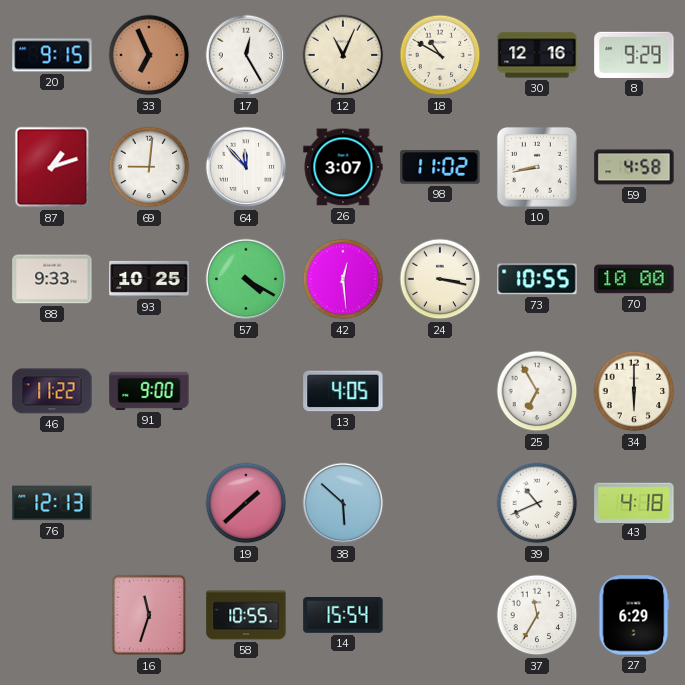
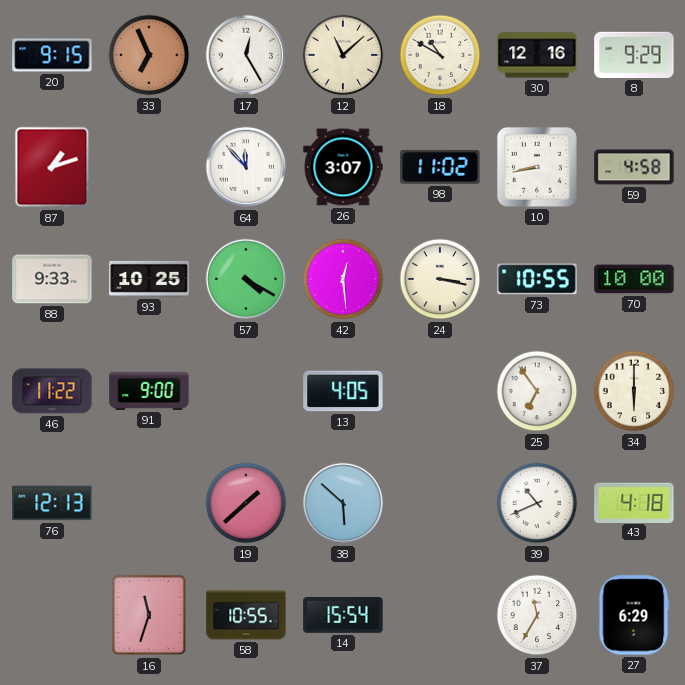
12: 11:04 -> 11:08 (343, 55)
69: 9:01 -> none (149, 167)
25: 6:55 -> 6:54 (537, 391)
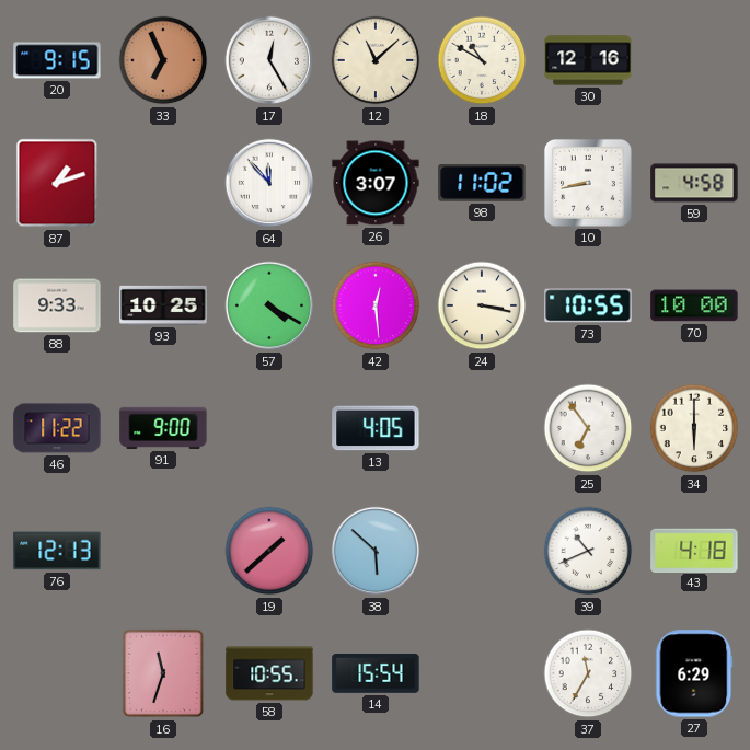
8: 9:29 -> none (634, 55)
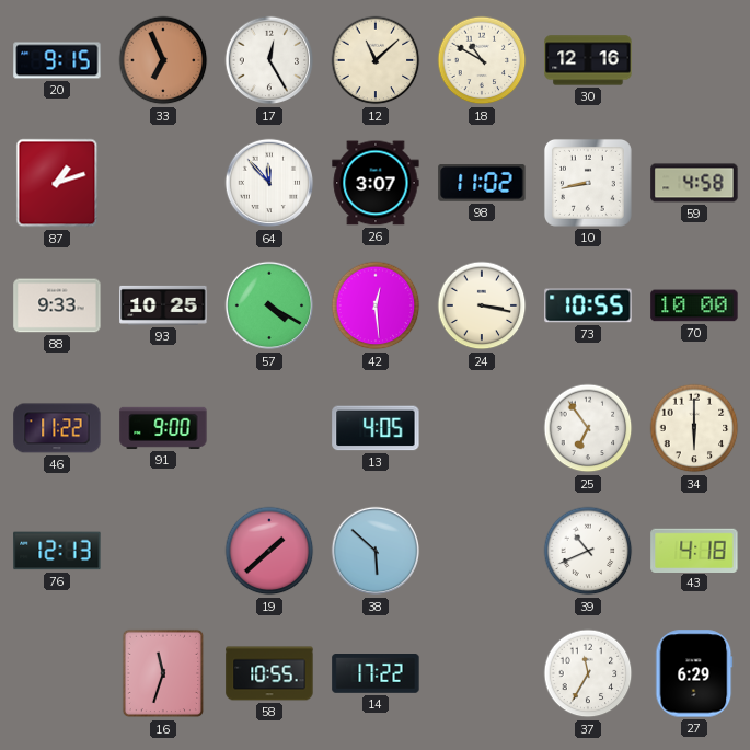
14: 15:54 -> 17:22 (376, 674)
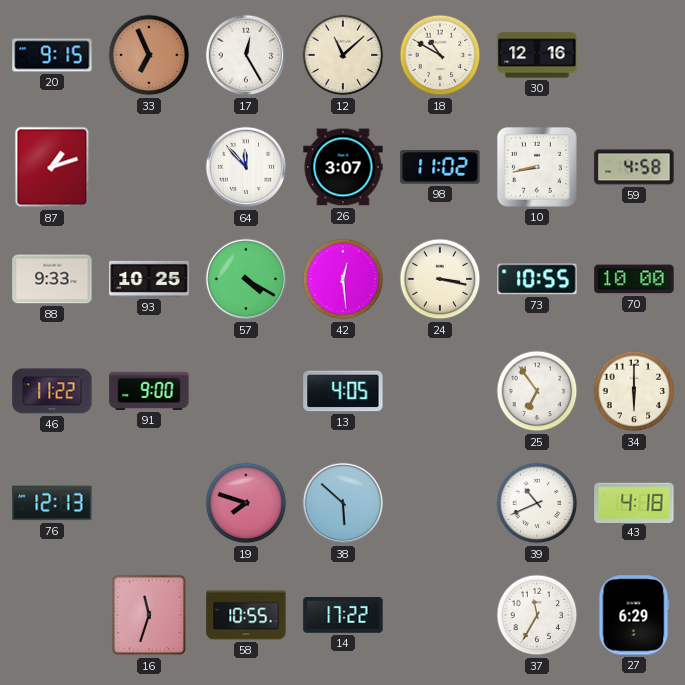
19: 1:38 -> 7:48 (246, 503)
